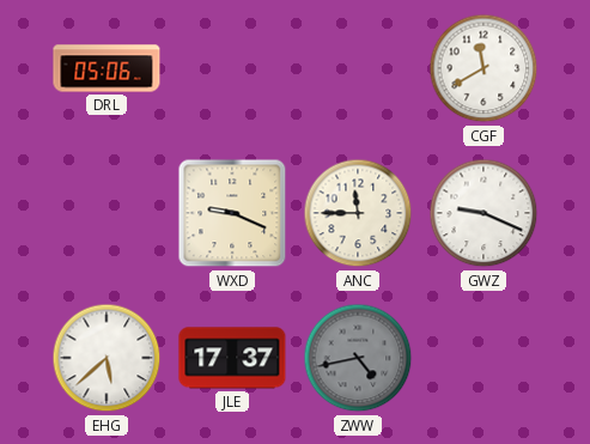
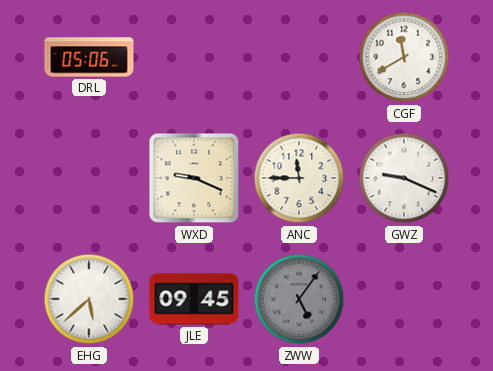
JLE: 17:37 -> 09:45 (194, 299)
ZWW: 4:43 -> 5:06 (299, 299)
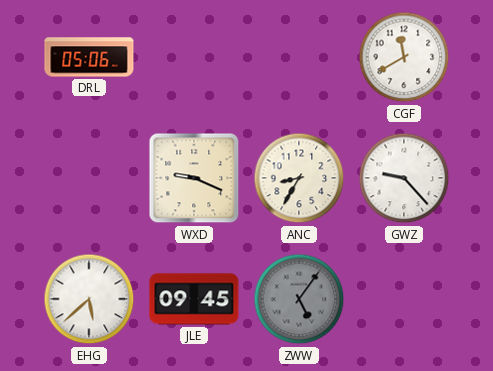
ANC: 11:45 -> 8:35 (299, 178)
GWZ: 9:19 -> 9:23 (404, 178)
